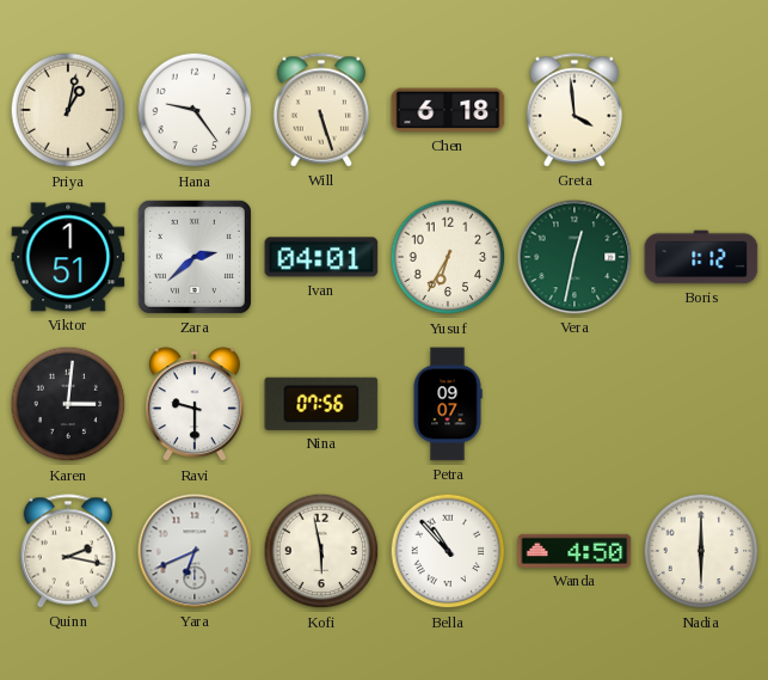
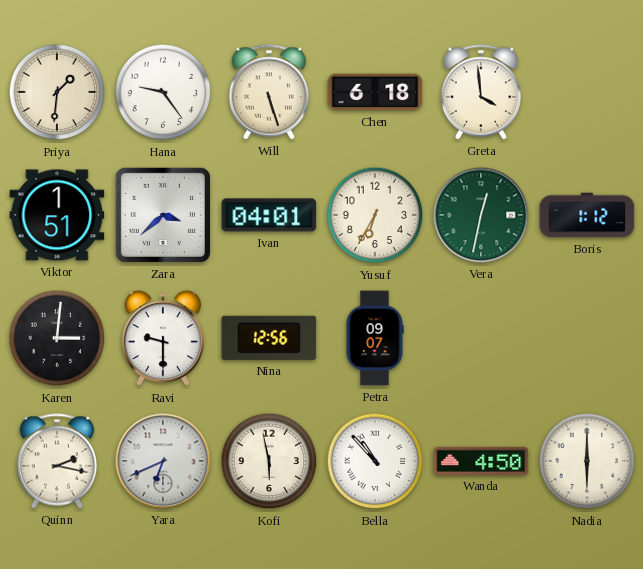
Priya: 1:02 -> 1:31 (57, 92)
Zara: 2:38 -> 3:38 (163, 215)
Nina: 07:56 -> 12:56 (269, 338)
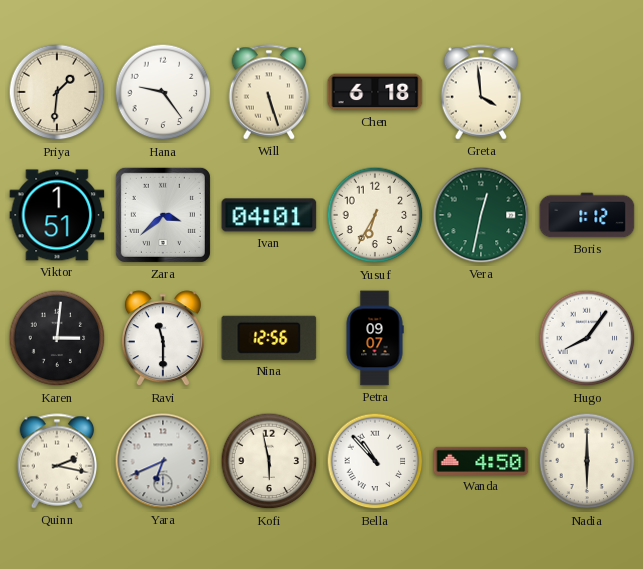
Ravi: 9:30 -> 11:30 (163, 339)
Hugo: none -> 8:06 (587, 338)
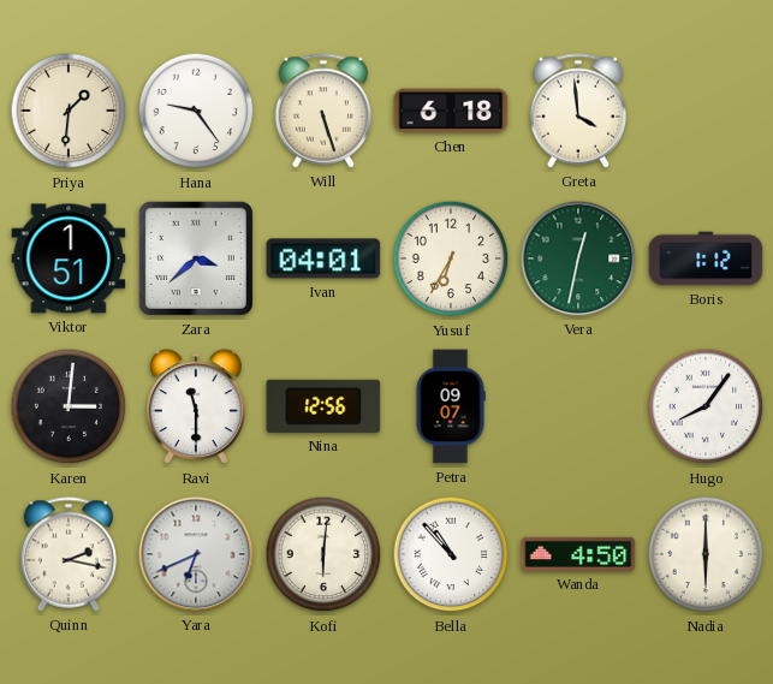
Kofi: 5:58 -> 6:01 (323, 554)
